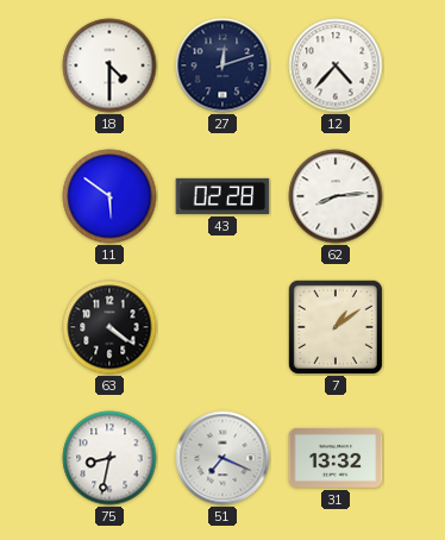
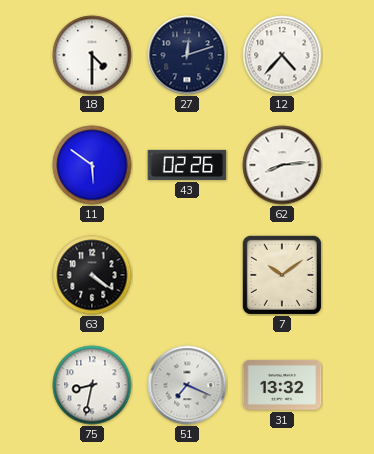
43: 02:28 -> 02:26 (187, 165)
7: 1:09 -> 10:09 (282, 275)
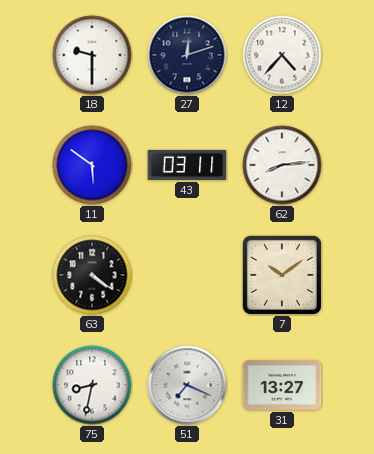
18: 4:30 -> 9:30 (92, 55)
43: 02:26 -> 03:11 (187, 165)
31: 13:32 -> 13:27 (282, 385)
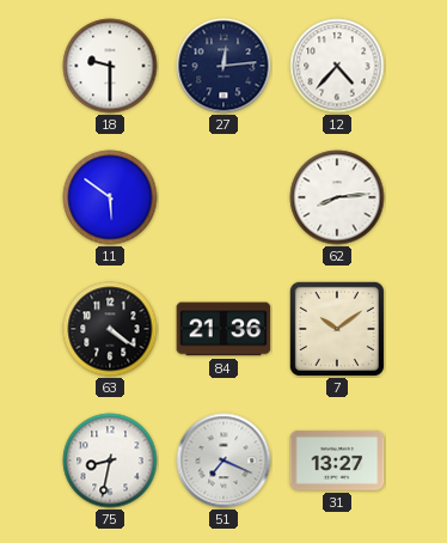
27: 12:12 -> 12:14 (223, 66)
43: 03:11 -> none (187, 165)
84: none -> 21:36 (223, 329)
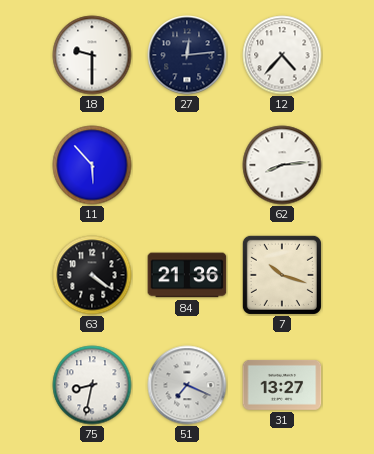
11: 5:51 -> 5:53 (92, 165)
7: 10:09 -> 10:18 (282, 275)
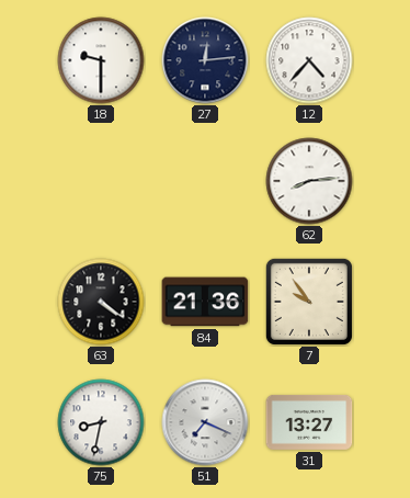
11: 5:53 -> none (92, 165)
7: 10:18 -> 9:54 (309, 302)
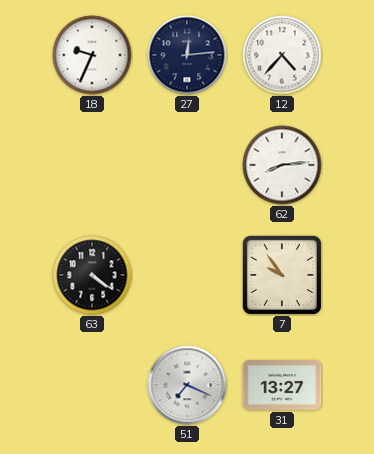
18: 9:30 -> 9:34 (92, 55)
84: 21:36 -> none (205, 302)
75: 8:32 -> none (101, 422)
